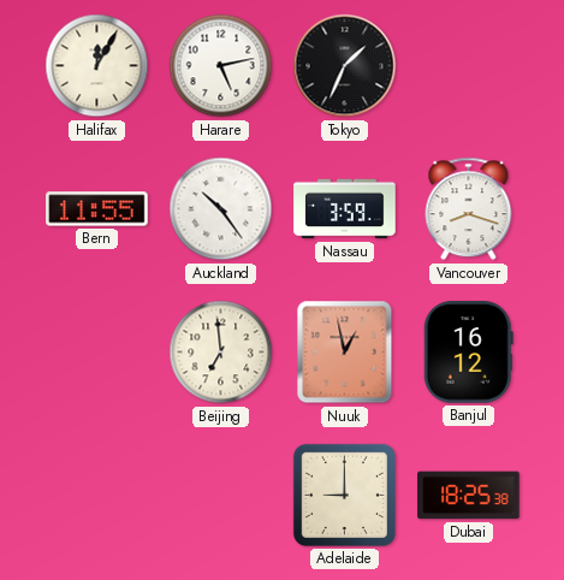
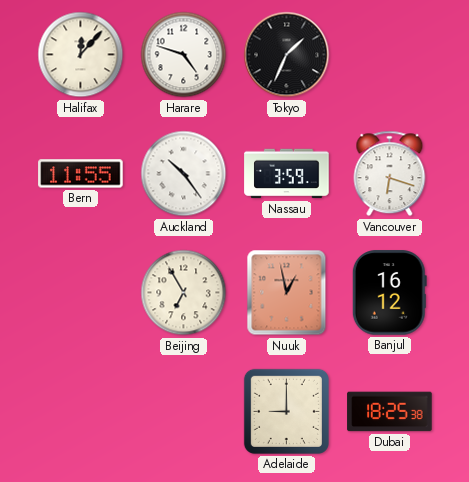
Halifax: 12:05 -> 12:07 (81, 55)
Harare: 5:13 -> 4:48 (184, 55)
Vancouver: 8:18 -> 6:18 (390, 174)
Beijing: 6:59 -> 6:55 (184, 293)
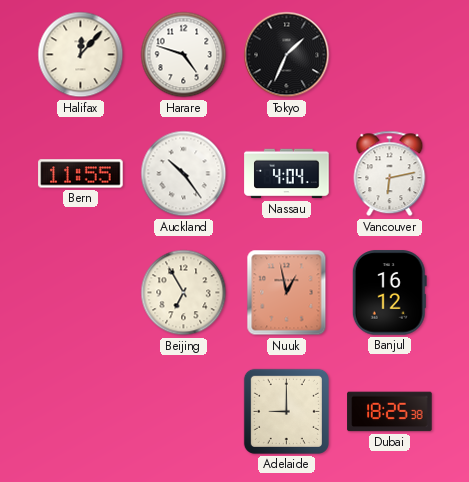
Nassau: 3:59 -> 4:04 (287, 174)
Vancouver: 6:18 -> 6:13 (390, 174)
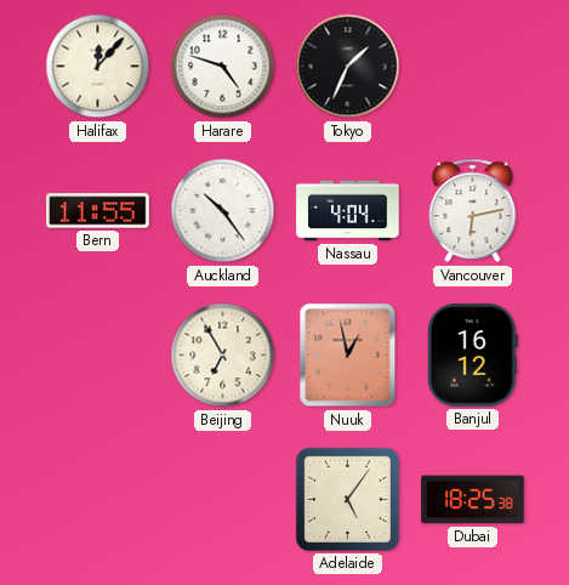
Adelaide: 9:00 -> 5:06 (347, 499)
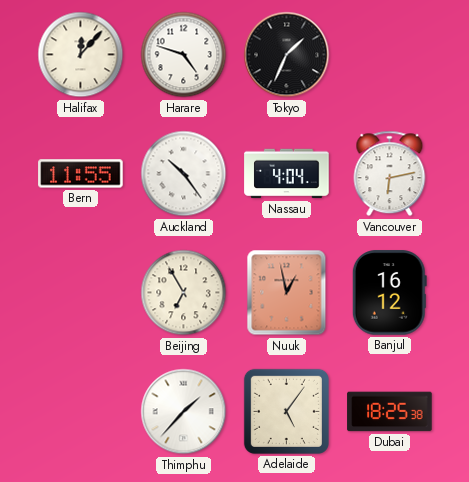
Thimphu: none -> 1:37 (184, 412)
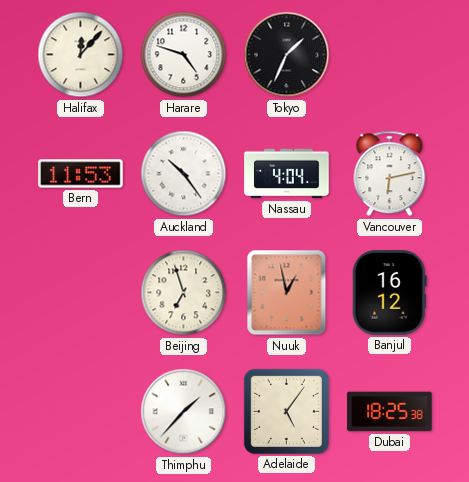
Bern: 11:55 -> 11:53 (81, 174)
Beijing: 6:55 -> 6:57 (184, 293)
